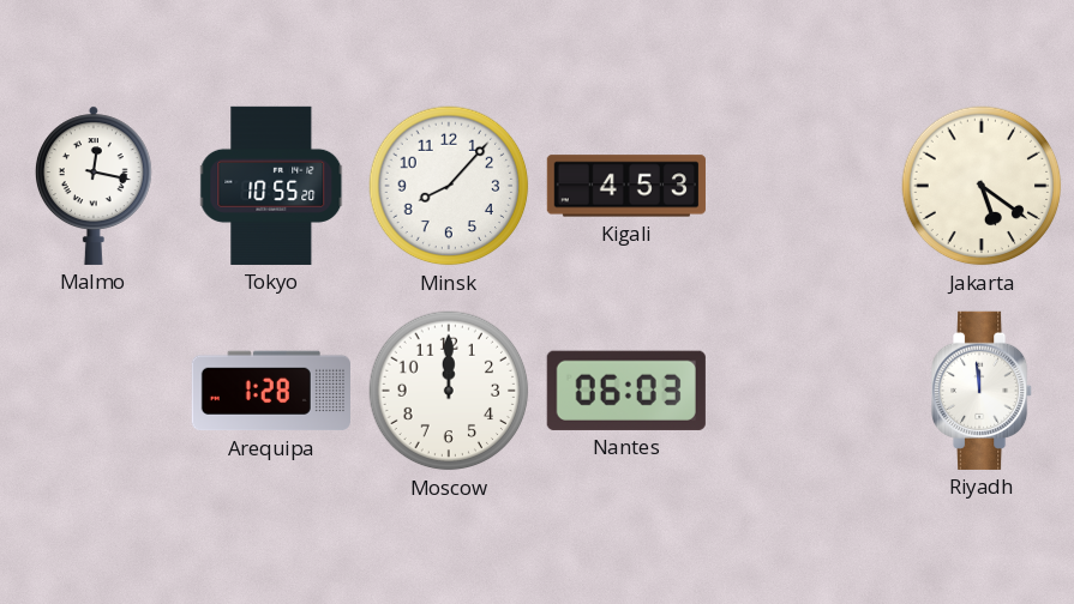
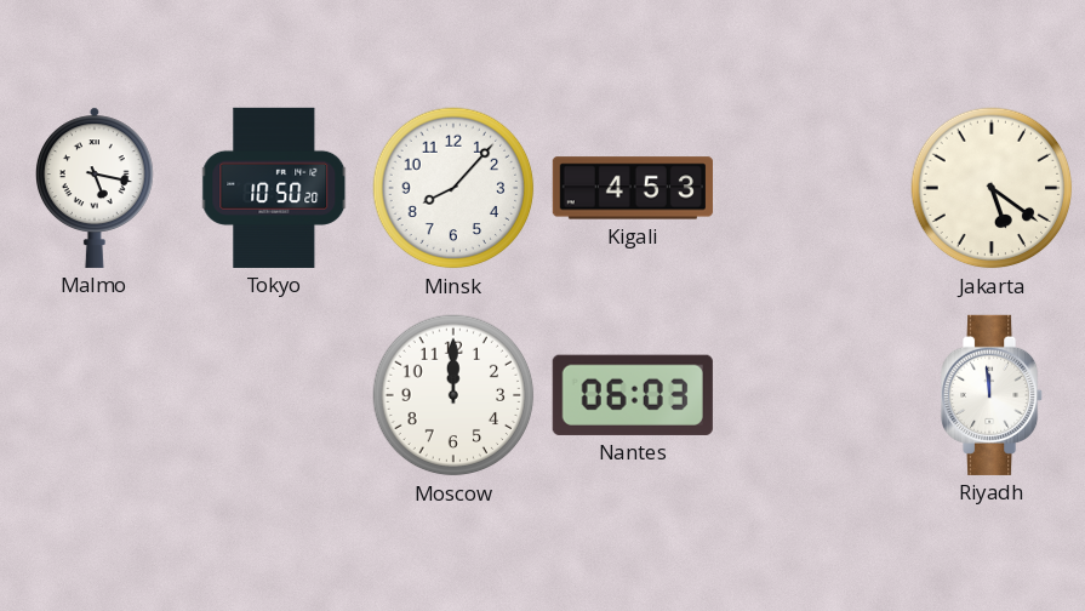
Malmo: 12:17 -> 5:17 (95, 188)
Tokyo: 10:55 -> 10:50 (275, 188)
Arequipa: 1:28 -> none (271, 391)
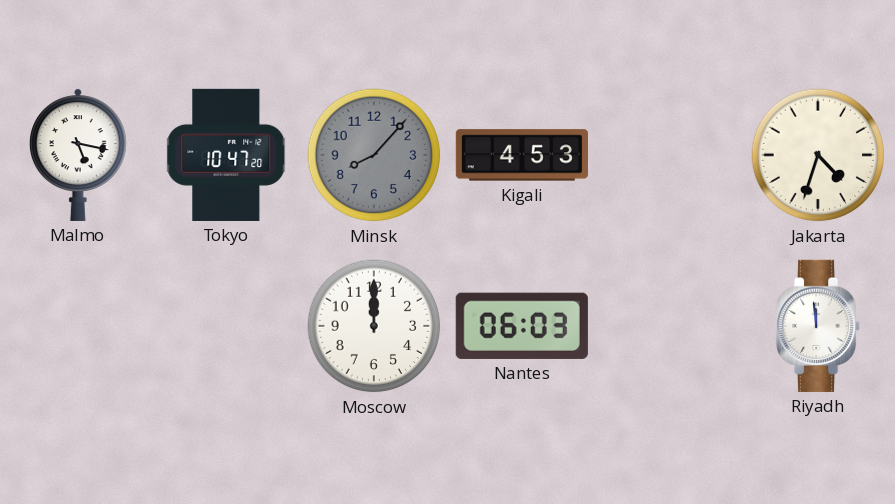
Tokyo: 10:50 -> 10:47 (227, 155)
Minsk dial: white -> grey (374, 155)
Jakarta: 5:21 -> 4:33 (818, 155)
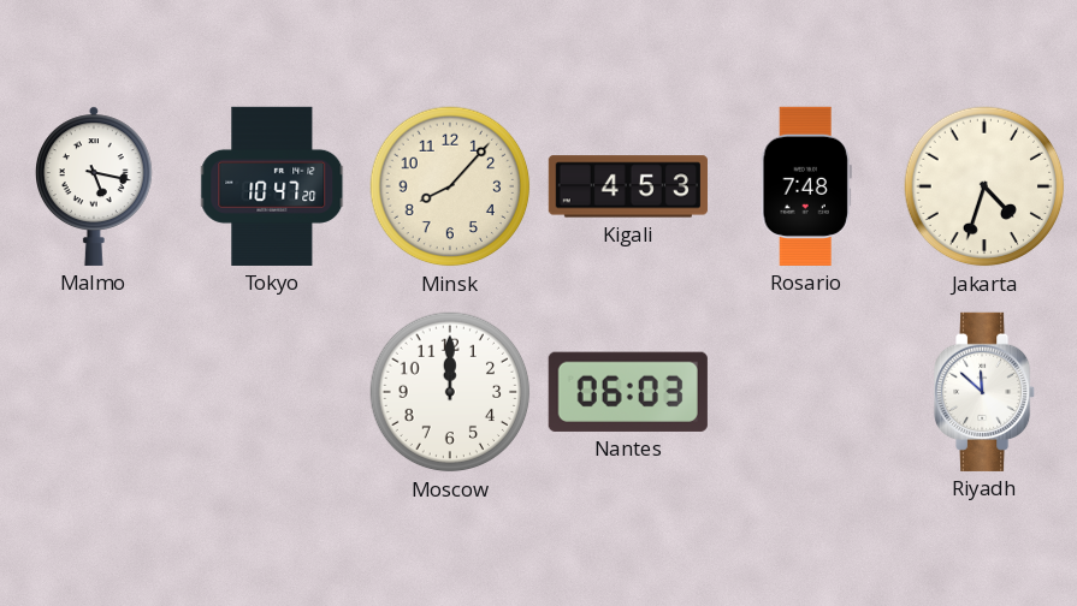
Minsk dial: grey -> cream (450, 186)
Rosario: none -> 7:48 (806, 186)
Riyadh: 11:59 -> 11:52 (986, 392)
